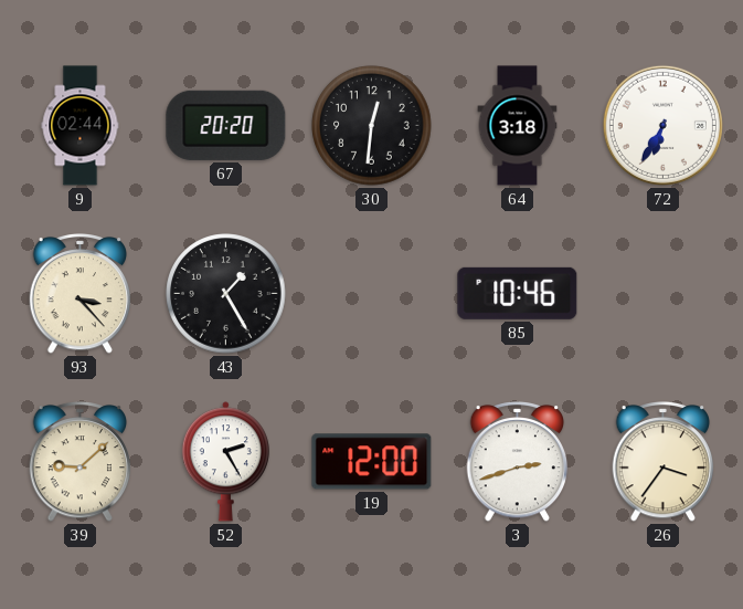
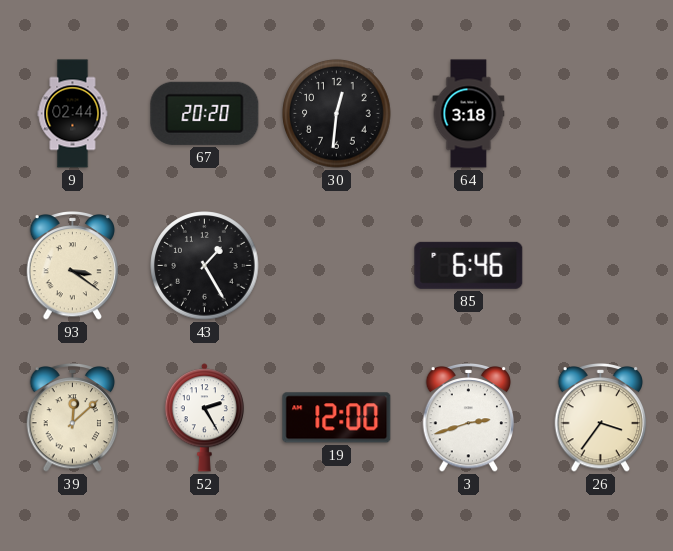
72: 6:35 -> none (662, 125)
93: 3:23 -> 3:21 (73, 266)
85: 10:46 -> 6:46 (469, 265)
39: 9:08 -> 12:08 (73, 418)
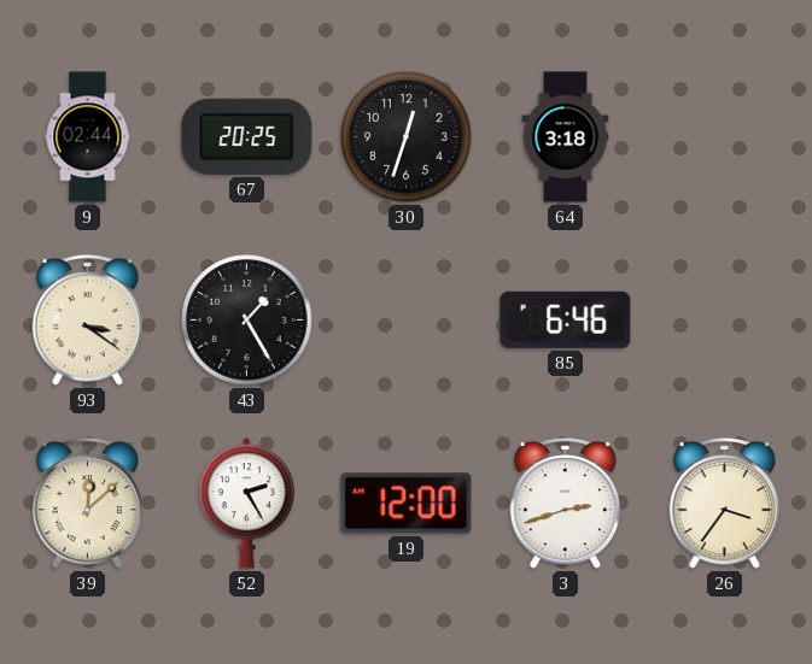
67: 20:20 -> 20:25 (247, 136)
30: 12:31 -> 12:33 (407, 137)
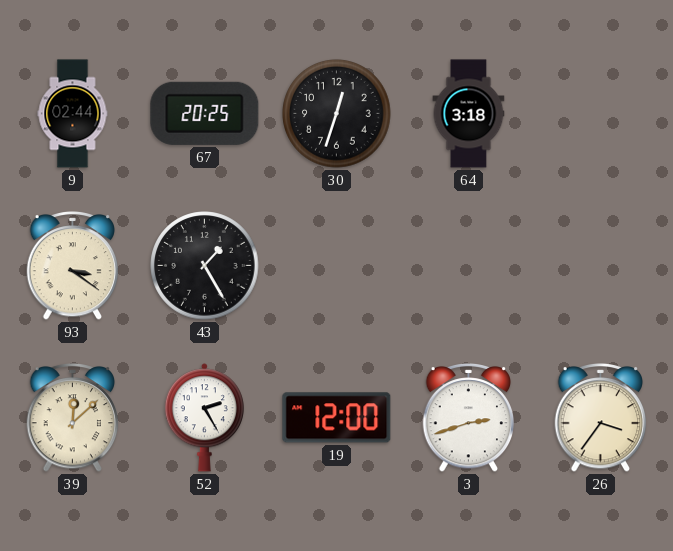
85: 6:46 -> none (566, 319)
